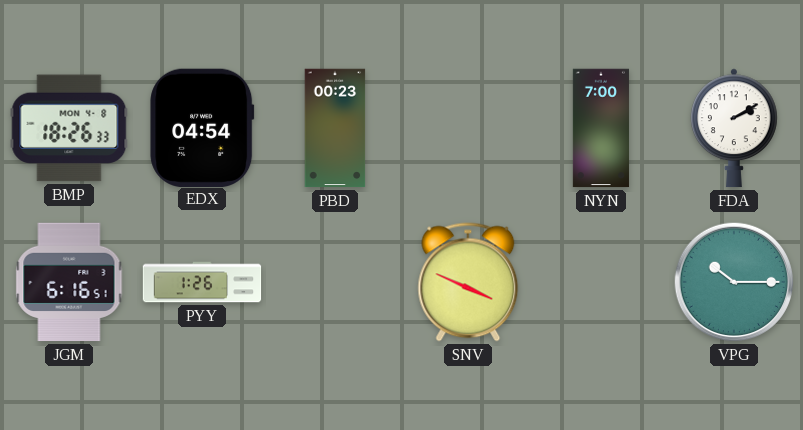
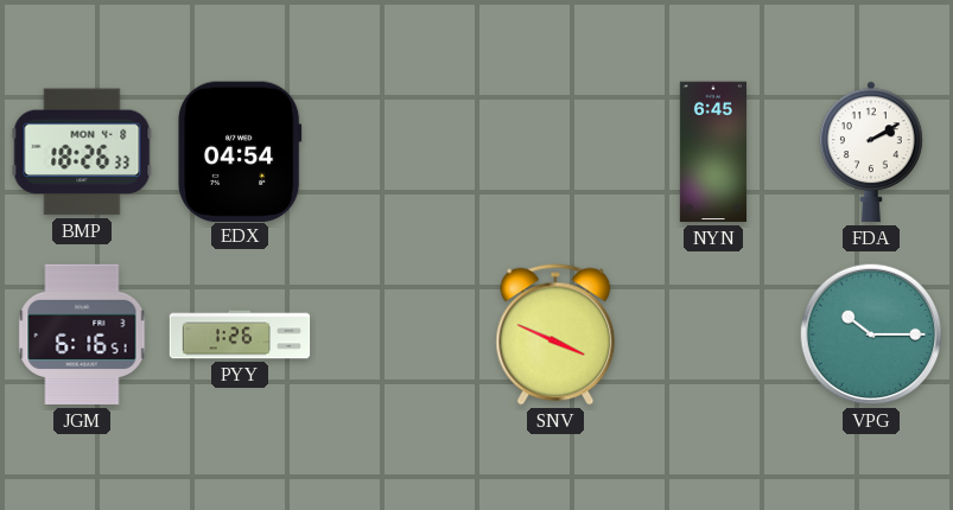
PBD: 00:23 -> none (335, 128)
NYN: 7:00 -> 6:45 (713, 152)
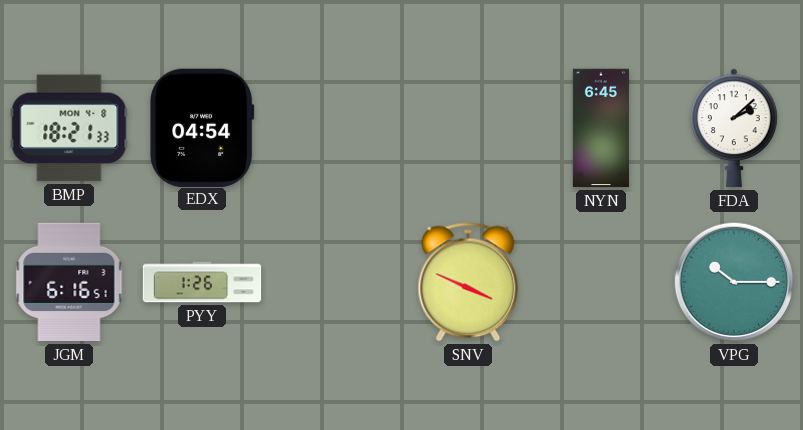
BMP: 18:26 -> 18:21 (69, 128)
FDA: 2:10 -> 2:08 (735, 128)
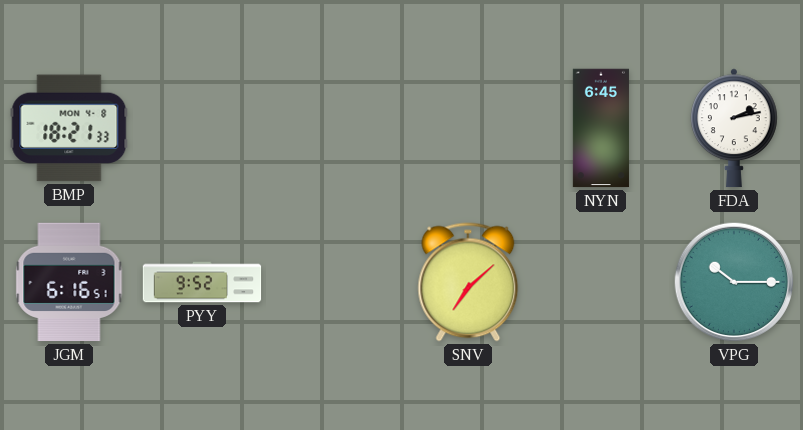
EDX: 04:54 -> none (202, 127)
FDA: 2:08 -> 2:13 (735, 128)
PYY: 1:26 -> 9:52 (202, 282)
SNV: 3:49 -> 7:08 (468, 282)
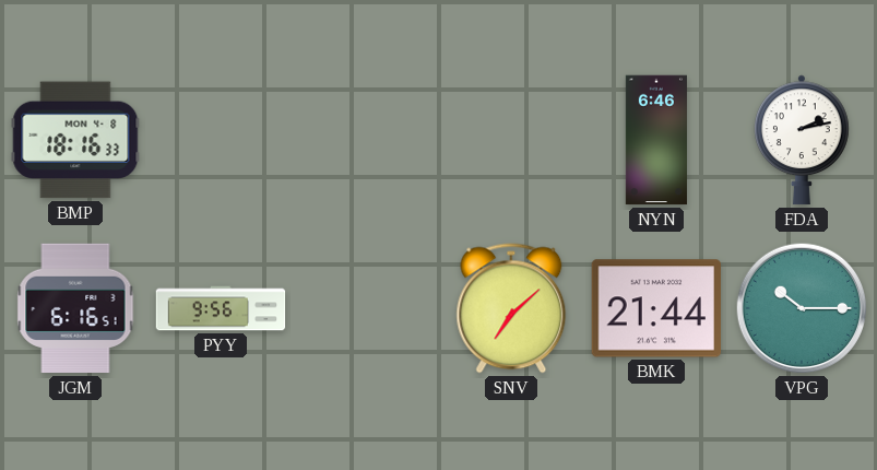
BMP: 18:21 -> 18:16 (75, 140)
NYN: 6:45 -> 6:46 (656, 140)
PYY: 9:52 -> 9:56 (221, 308)
BMK: none -> 21:44 (655, 308)
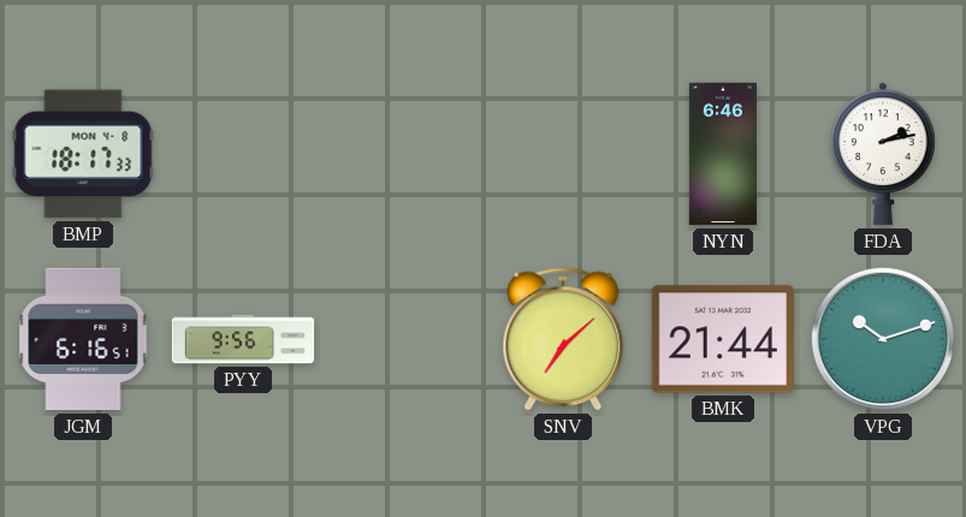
BMP: 18:16 -> 18:17 (83, 154)
VPG: 10:15 -> 10:12 (883, 339)
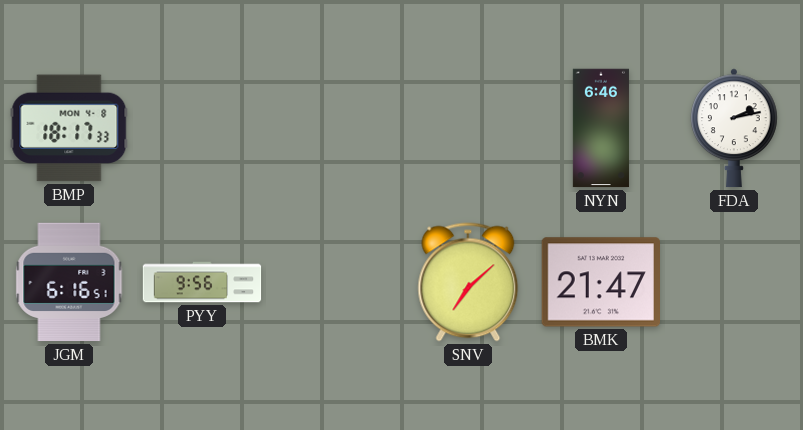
BMK: 21:44 -> 21:47 (600, 282)
VPG: 10:12 -> none (883, 339)
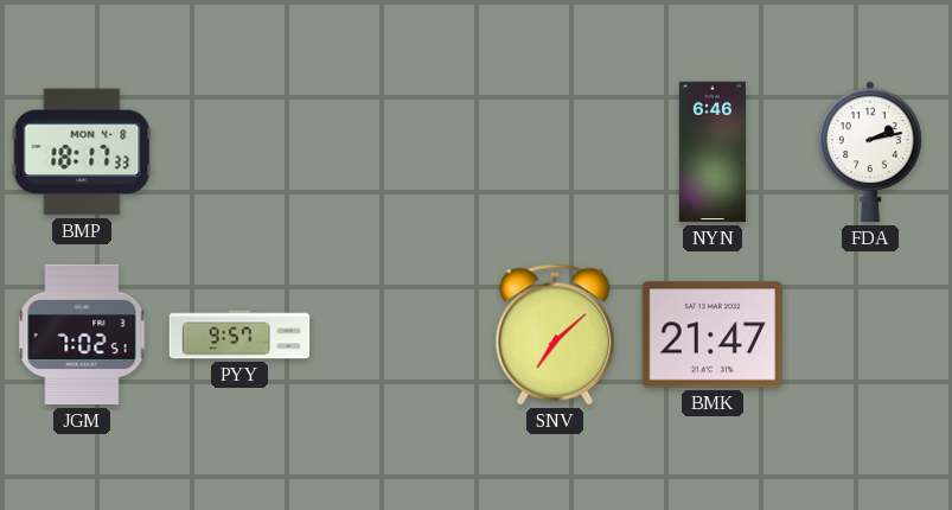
JGM: 6:16 -> 7:02 (82, 334)
PYY: 9:56 -> 9:57 (239, 334)
